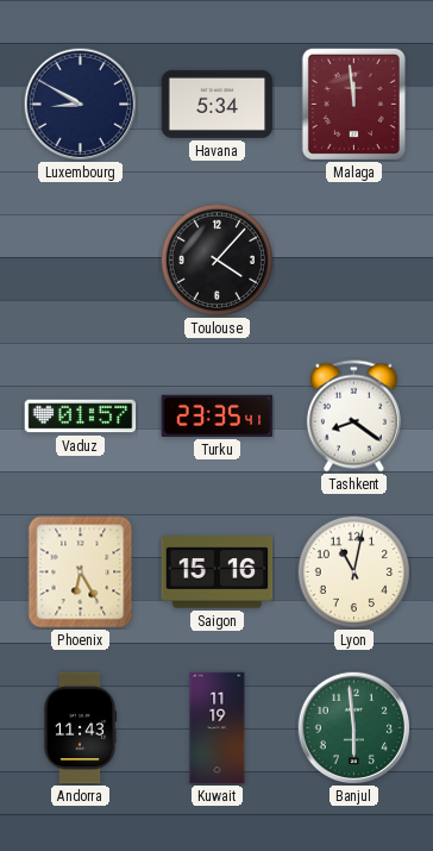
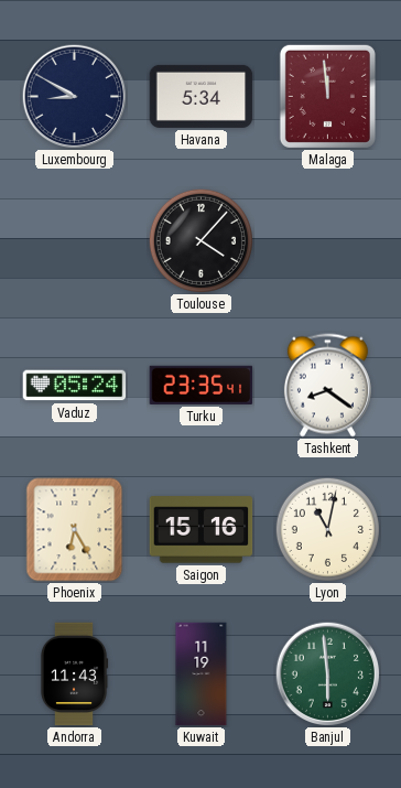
Vaduz: 01:57 -> 05:24 (75, 386)
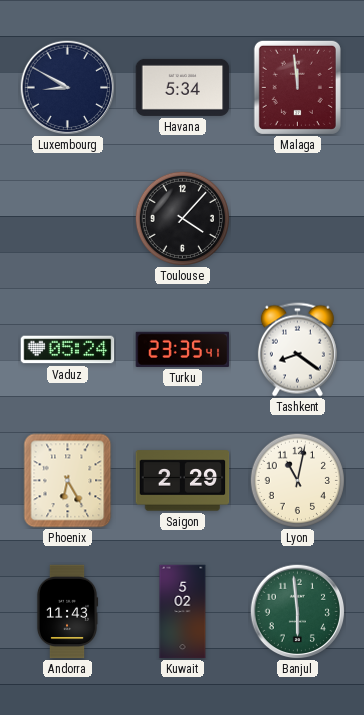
Saigon: 15:16 -> 2:29 (183, 481)
Kuwait: 11:19 -> 5:02 (183, 612)
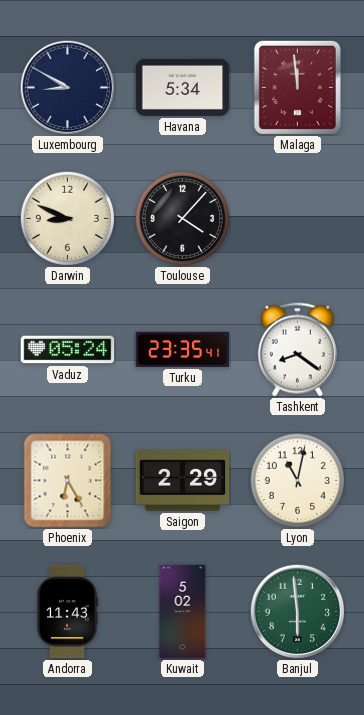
Darwin: none -> 8:49 (67, 218)
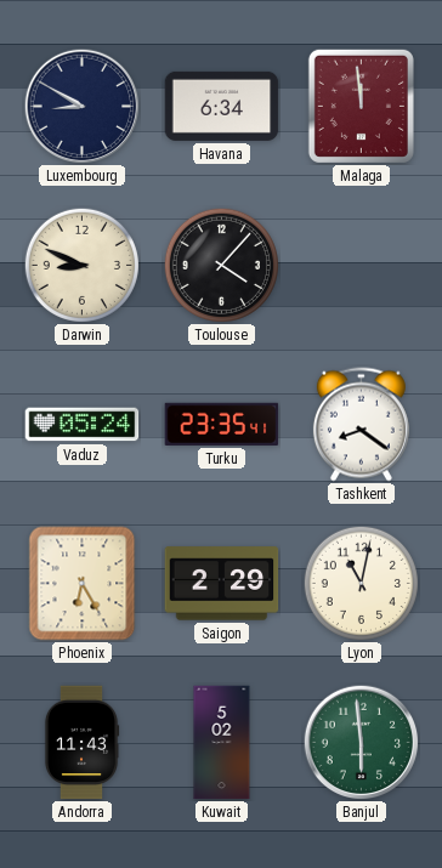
Havana: 5:34 -> 6:34 (222, 106)
